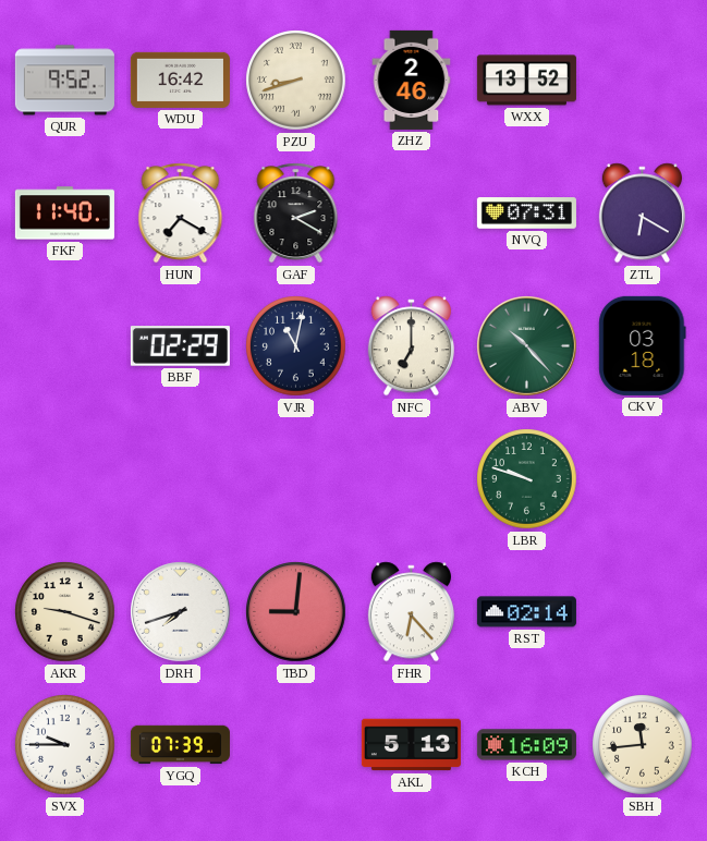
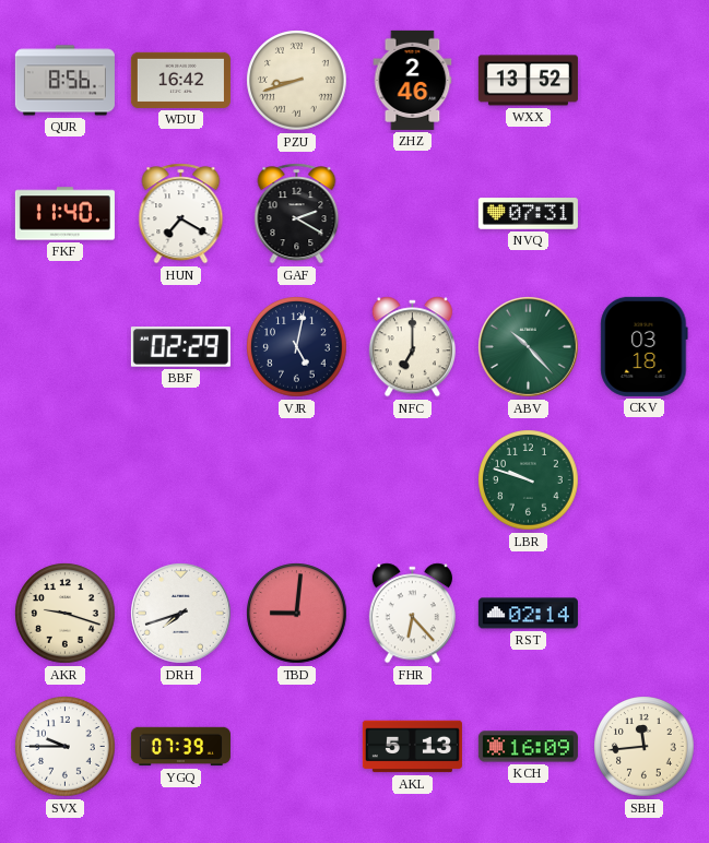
QUR: 9:52 -> 8:56 (64, 81)
ZTL: 6:20 -> none (642, 214)
VJR: 11:02 -> 5:02 (297, 347)
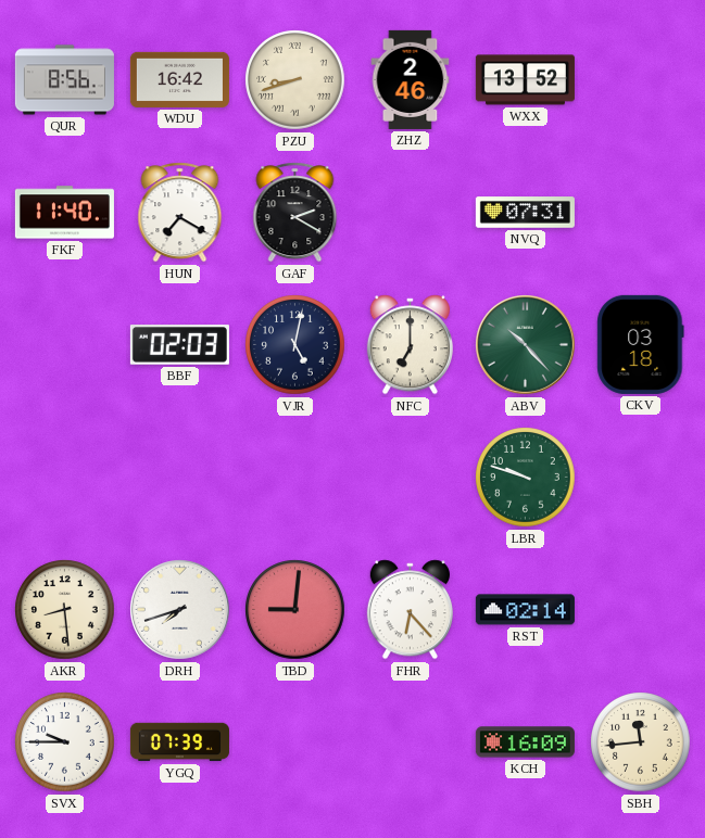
BBF: 02:29 -> 02:03 (179, 345)
AKR: 9:18 -> 8:29 (65, 610)
AKL: 5:13 -> none (412, 747)
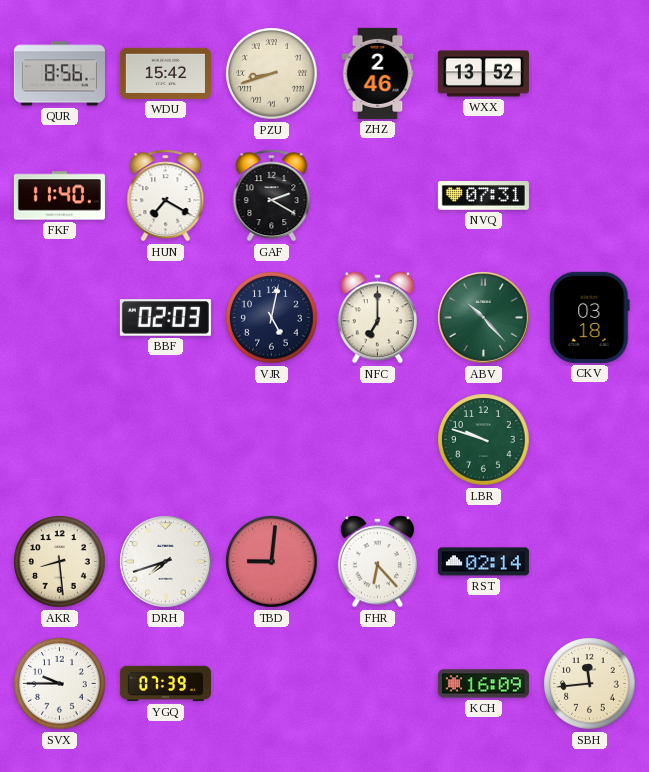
WDU: 16:42 -> 15:42 (165, 73)
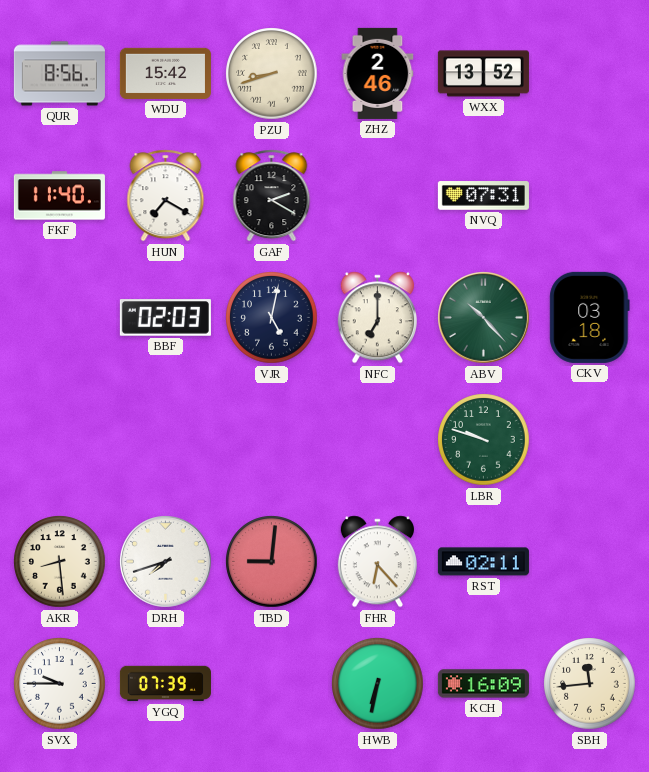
RST: 02:14 -> 02:11 (483, 562)
HWB: none -> 6:32 (378, 684)
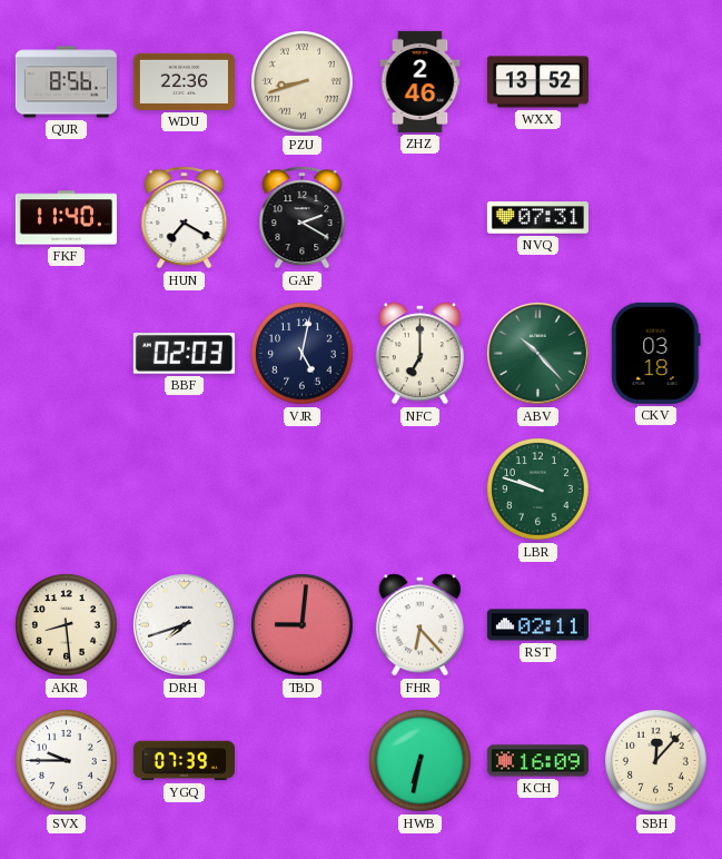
WDU: 15:42 -> 22:36 (184, 81)
SBH: 11:44 -> 12:07 (656, 761)
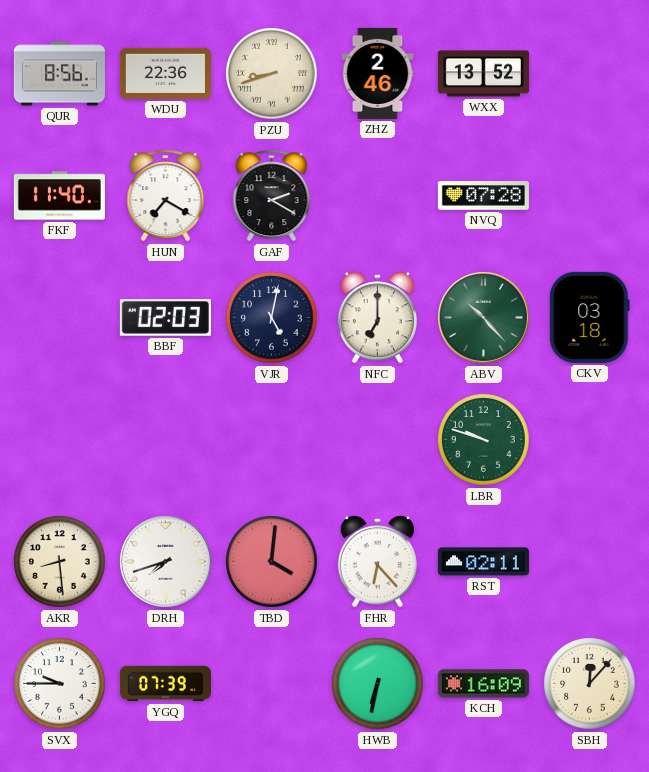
NVQ: 07:31 -> 07:28 (483, 196)
TBD: 9:01 -> 4:01 (272, 562)
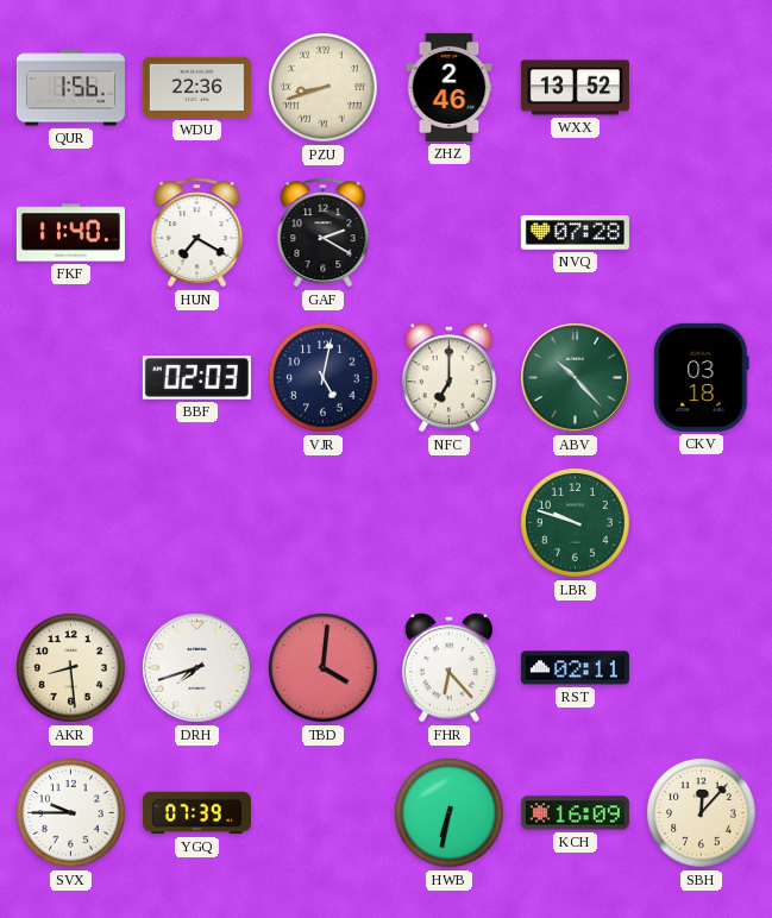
QUR: 8:56 -> 1:56 (70, 88)
